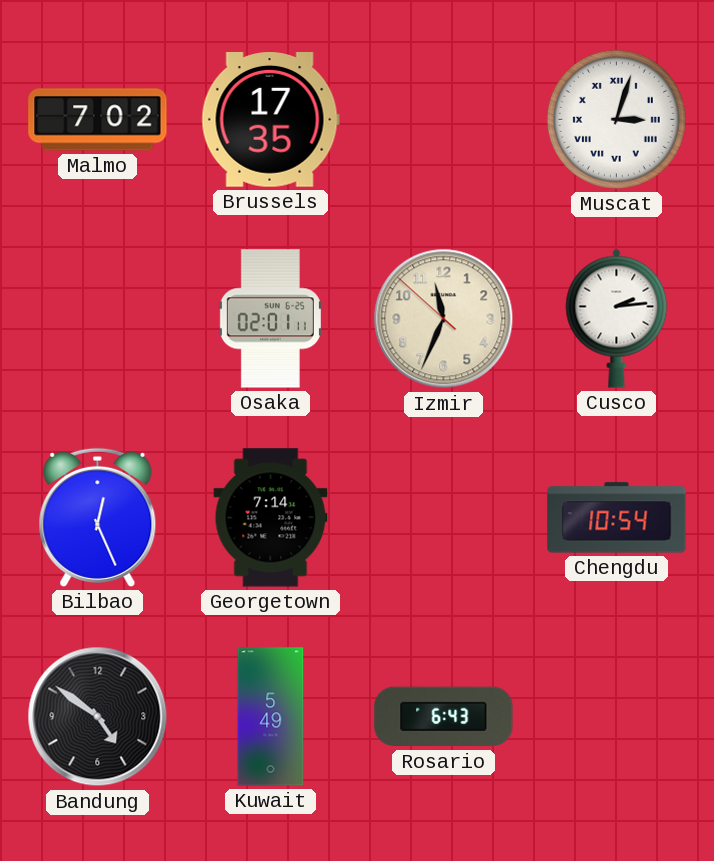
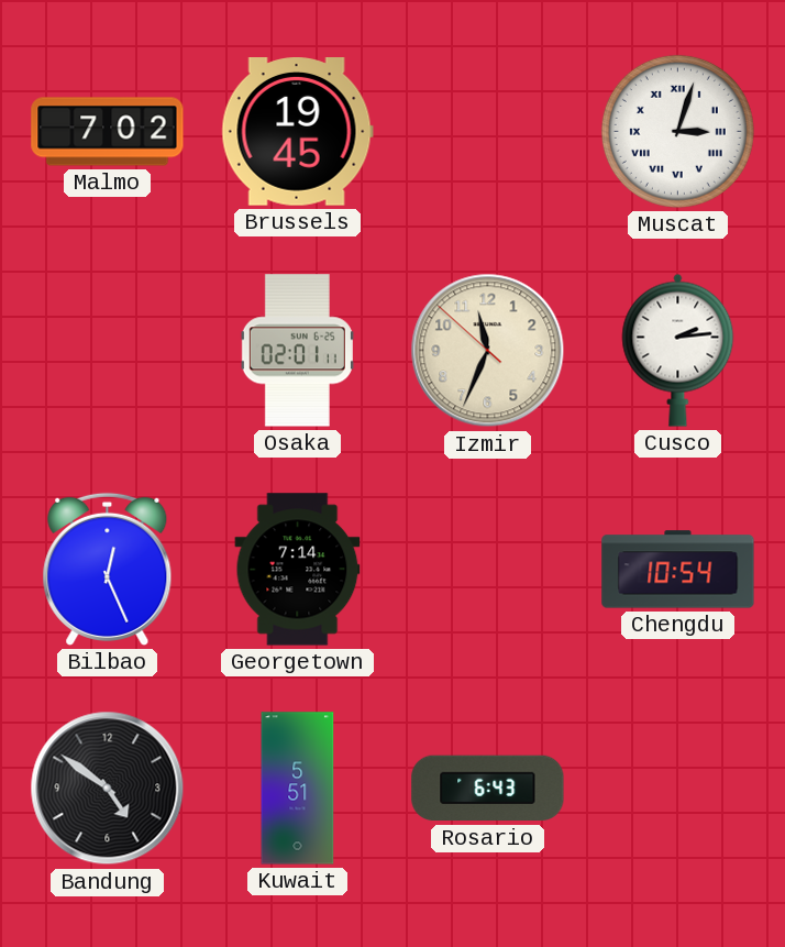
Brussels: 17:35 -> 19:45 (297, 132)
Kuwait: 5:49 -> 5:51 (298, 789)
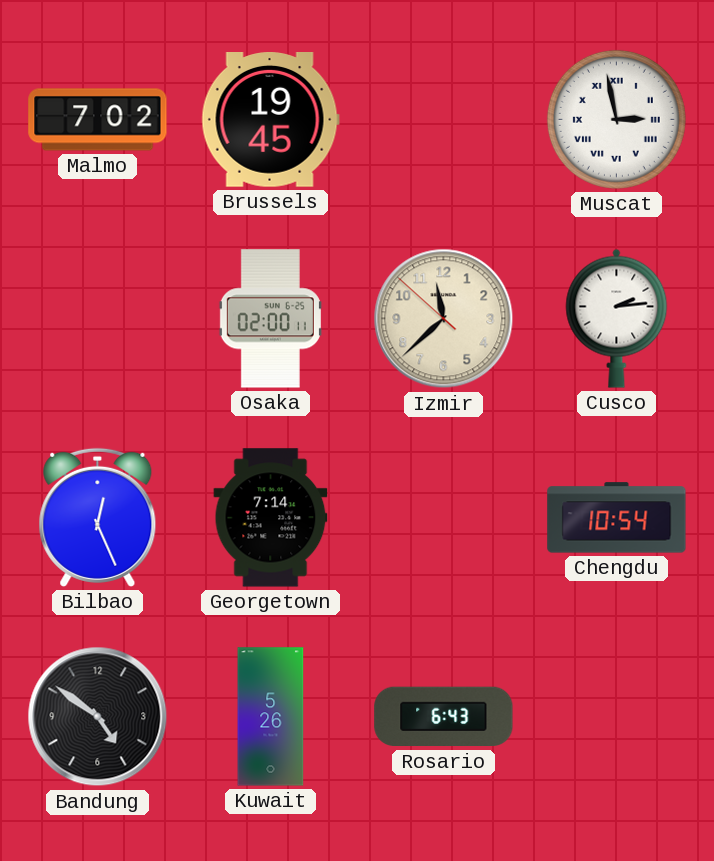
Muscat: 3:03 -> 2:58 (616, 119)
Osaka: 02:01 -> 02:00 (270, 319)
Izmir: 11:33 -> 11:37 (444, 319)
Kuwait: 5:51 -> 5:26 (271, 717)
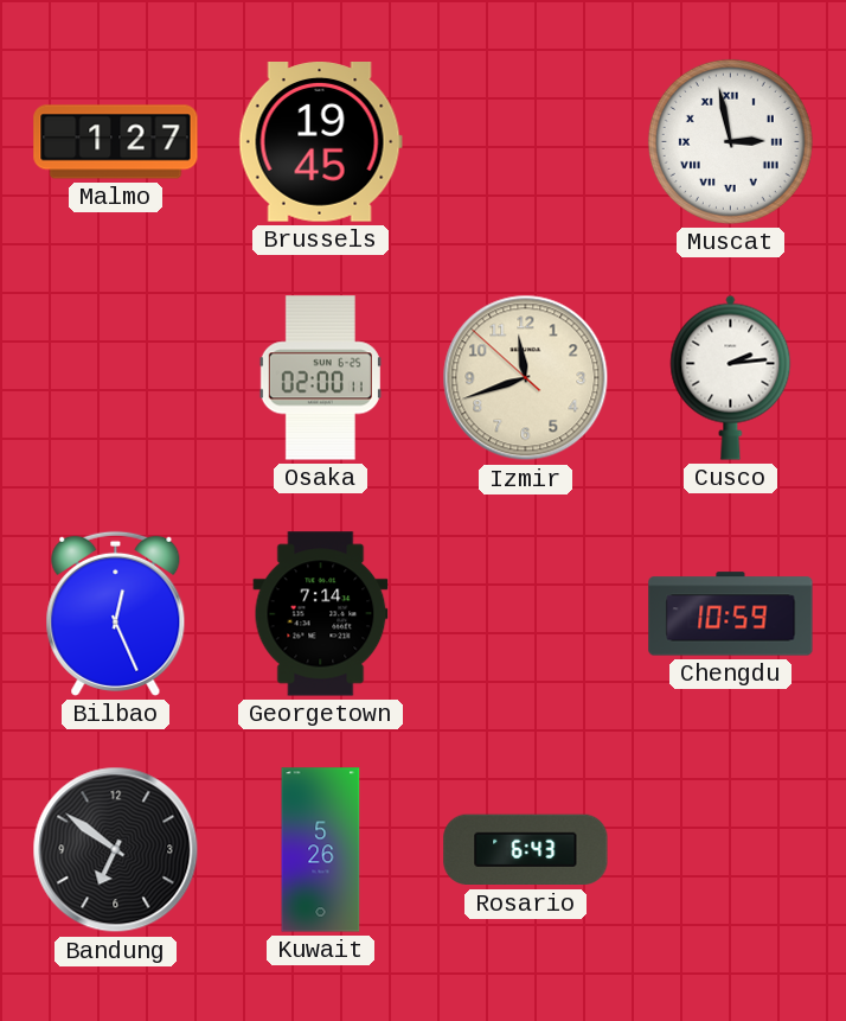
Malmo: 7:02 -> 1:27 (116, 142)
Izmir: 11:37 -> 11:41 (526, 378)
Chengdu: 10:54 -> 10:59 (731, 614)
Bandung: 4:51 -> 6:51 (116, 850)
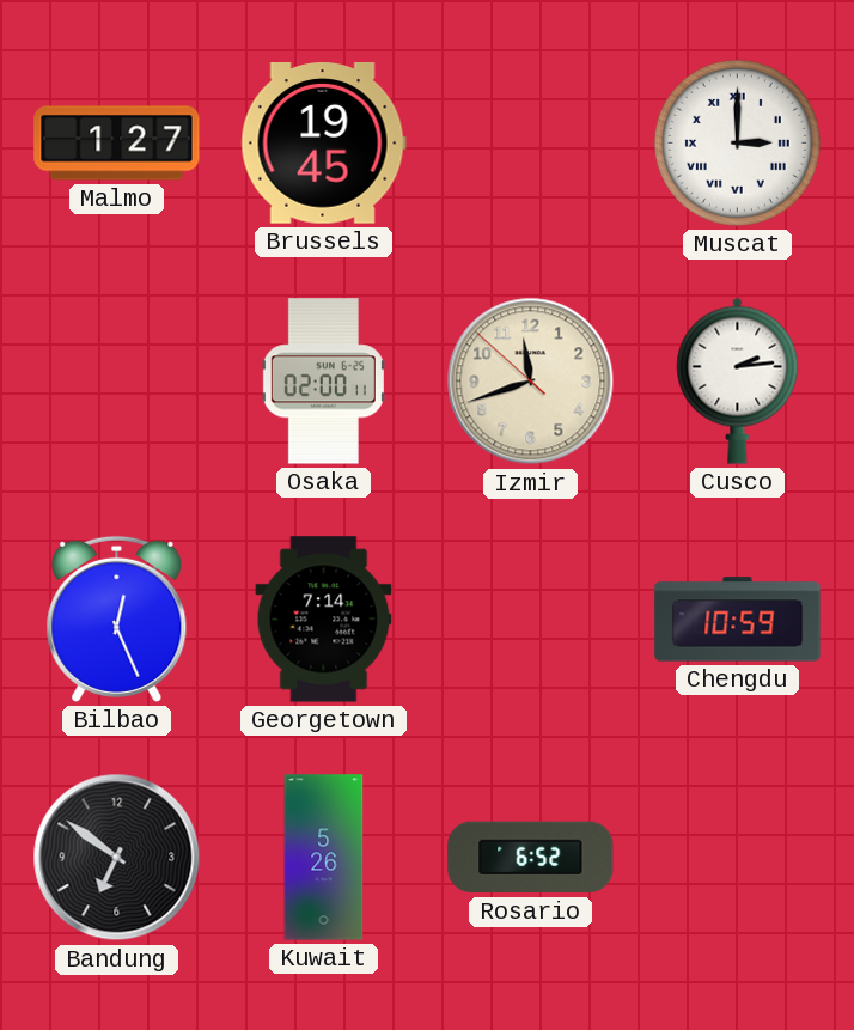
Muscat: 2:58 -> 3:00 (737, 142)
Rosario: 6:43 -> 6:52 (531, 858)
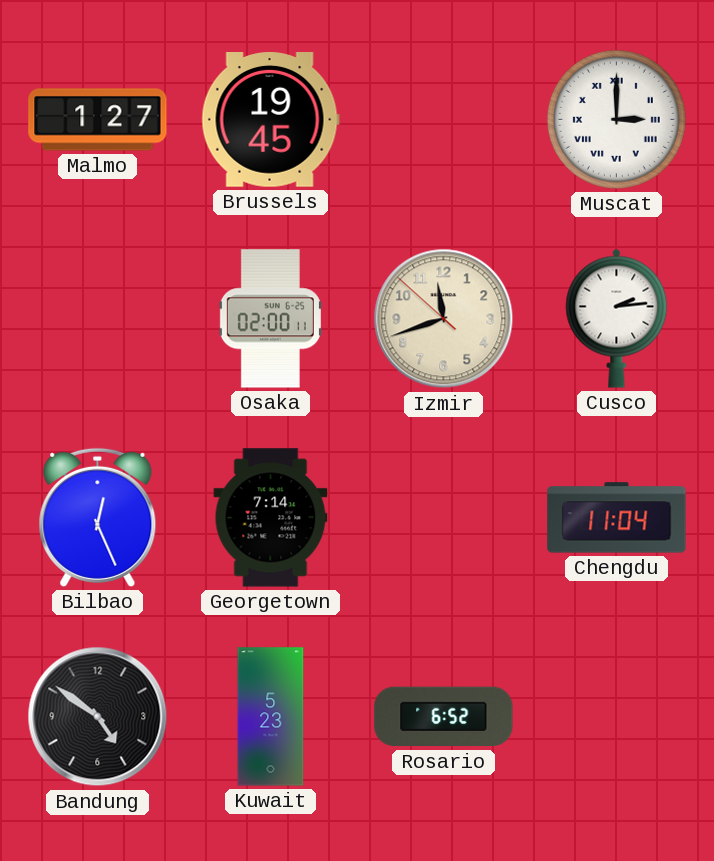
Chengdu: 10:59 -> 11:04 (617, 518)
Bandung: 6:51 -> 4:51 (98, 717)
Kuwait: 5:26 -> 5:23 (271, 717)
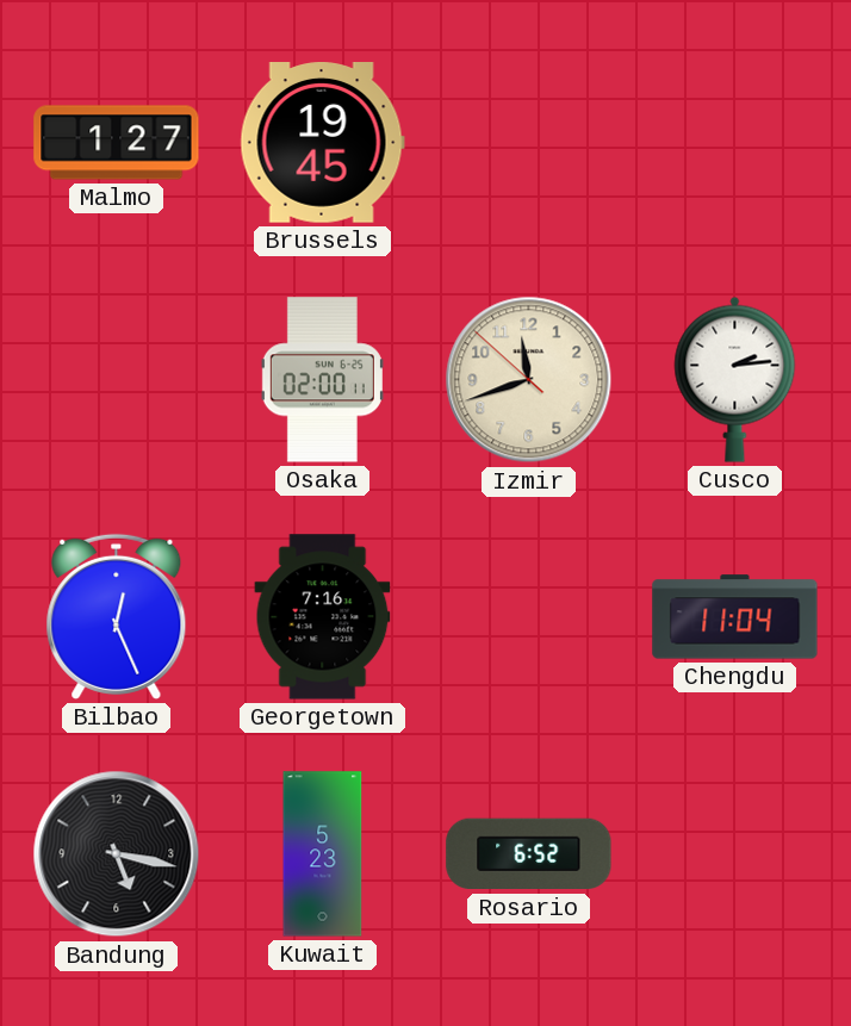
Muscat: 3:00 -> none (616, 119)
Georgetown: 7:14 -> 7:16 (323, 617)
Bandung: 4:51 -> 5:17 (117, 854)
